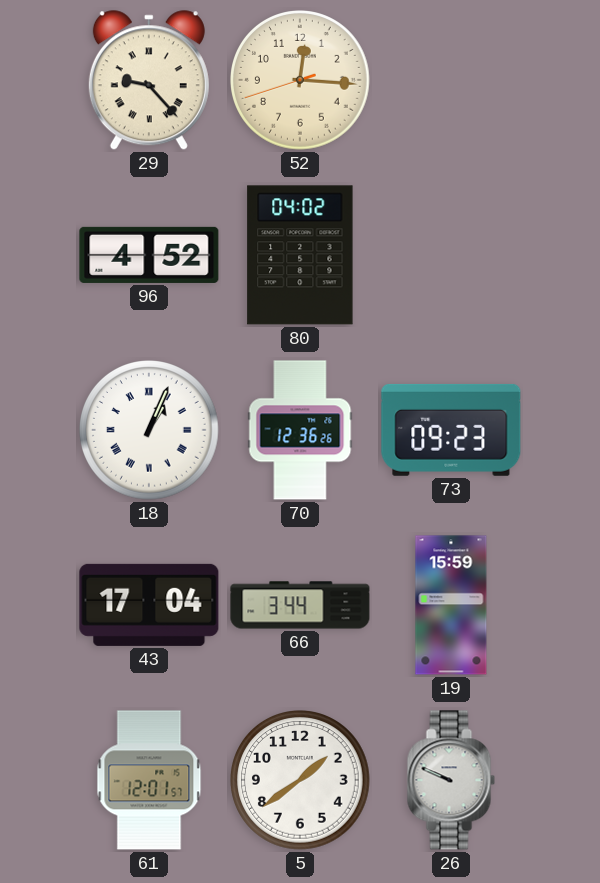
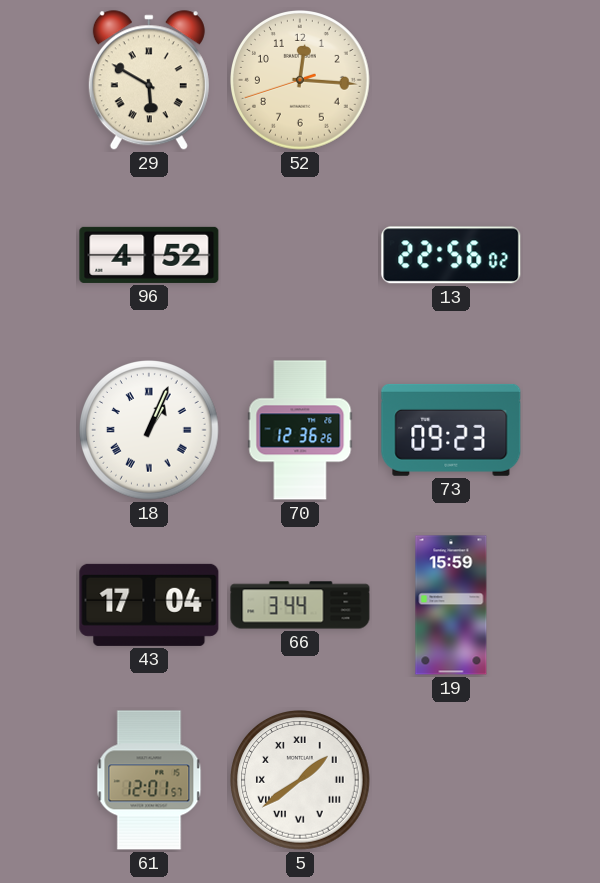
29: 9:23 -> 5:50 (149, 81)
80: 04:02 -> none (300, 255)
13: none -> 22:56 (451, 255)
5 numerals: Arabic -> Roman (301, 781)
26: 9:49 -> none (451, 780)
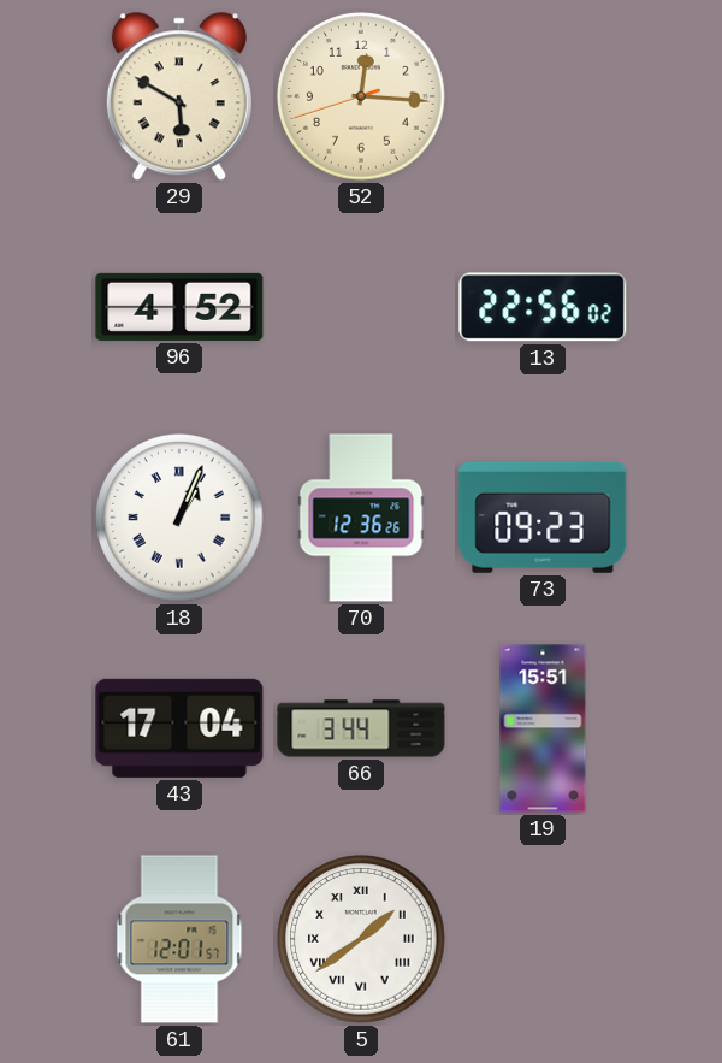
19: 15:59 -> 15:51 (543, 728)
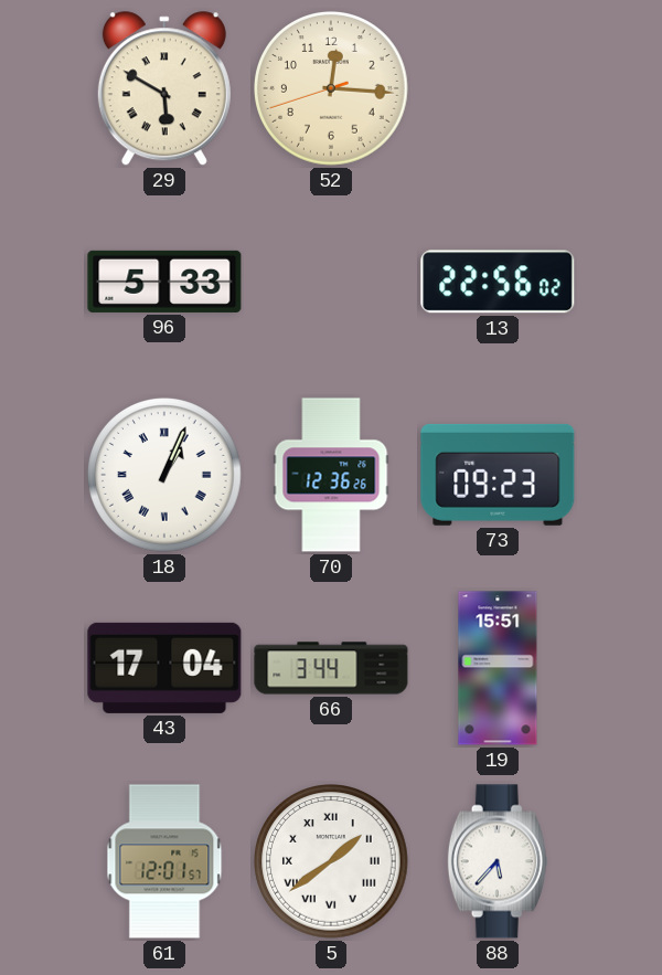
96: 4:52 -> 5:33 (164, 282)
88: none -> 5:37 (498, 861)
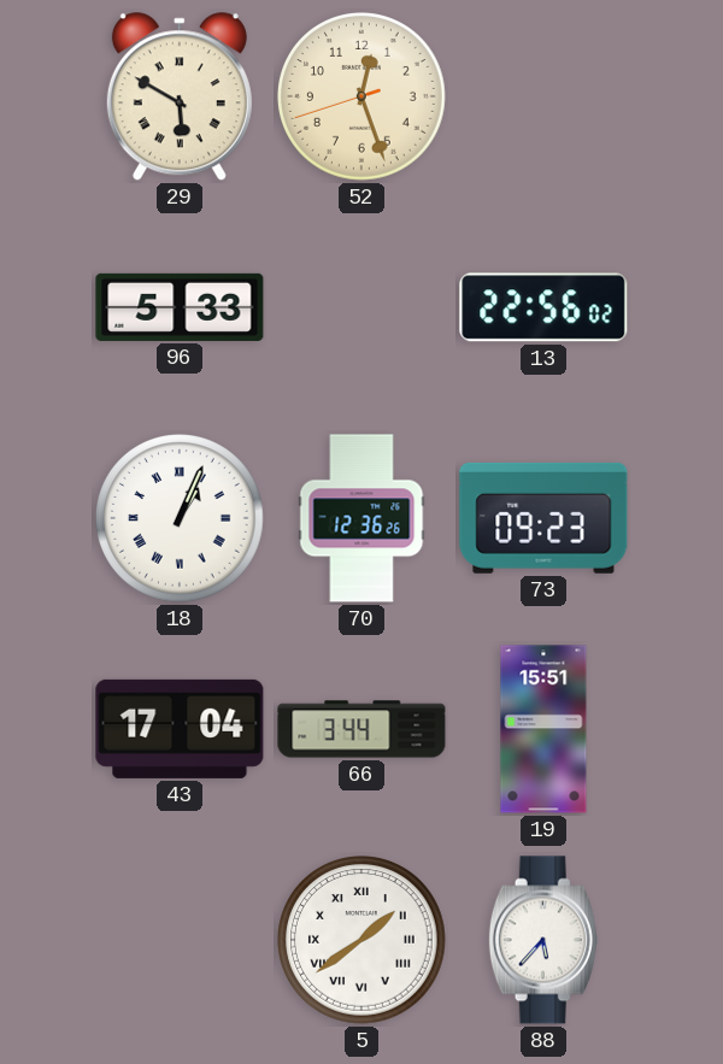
52: 12:15 -> 12:26 (363, 98)
61: 12:01 -> none (164, 861)
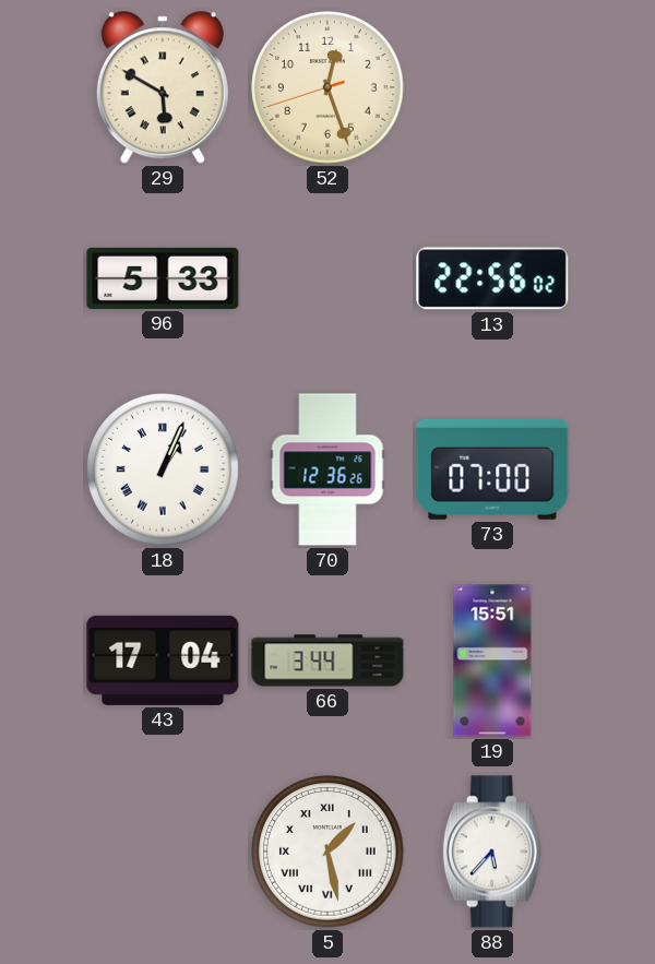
73: 09:23 -> 07:00 (492, 469)
5: 1:39 -> 1:28 (329, 853)
